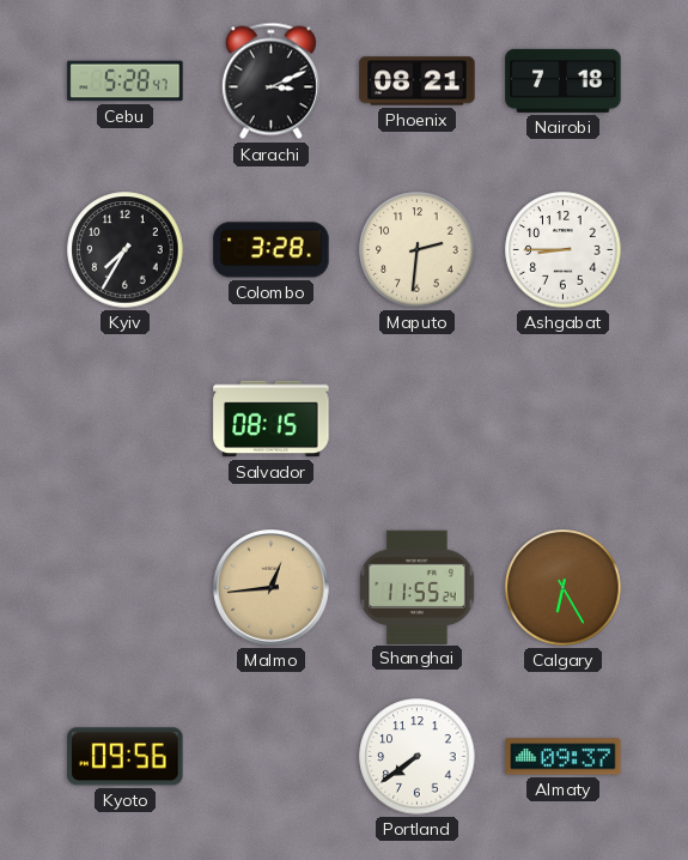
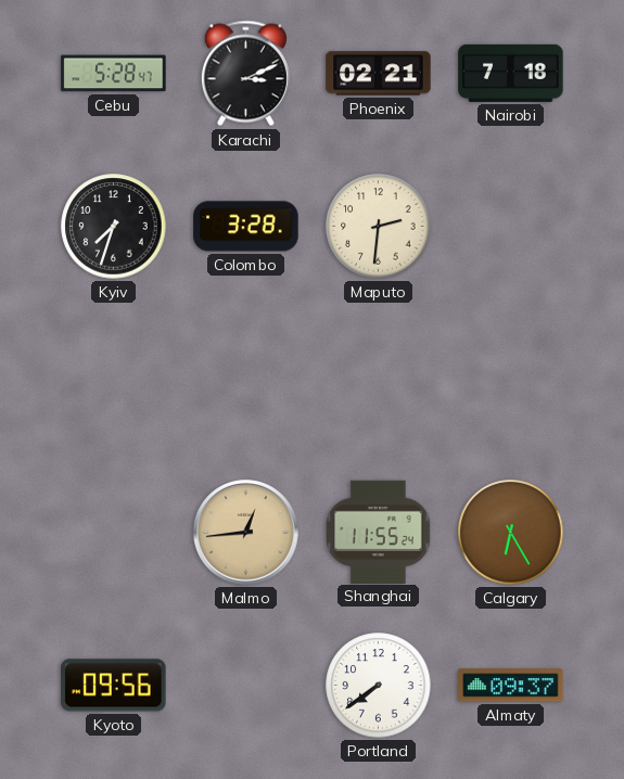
Phoenix: 08:21 -> 02:21 (379, 74)
Kyiv: 7:35 -> 7:33 (114, 227)
Ashgabat: 8:45 -> none (564, 250)
Salvador: 08:15 -> none (272, 419)
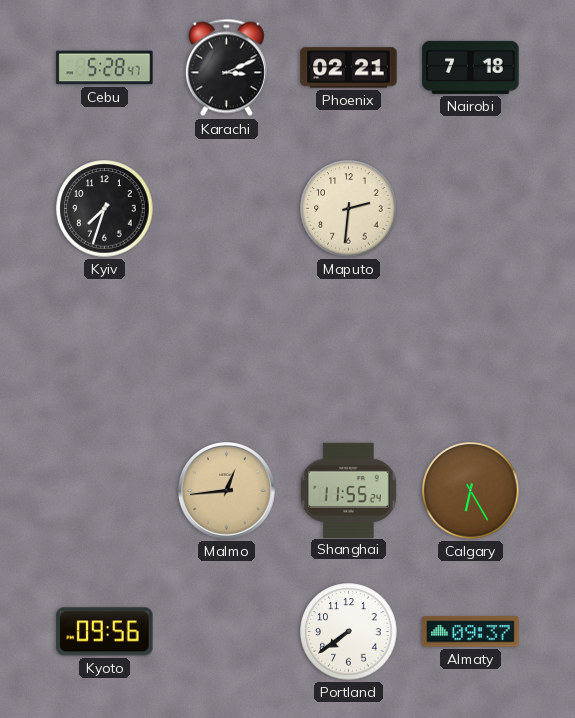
Colombo: 3:28 -> none (246, 227)
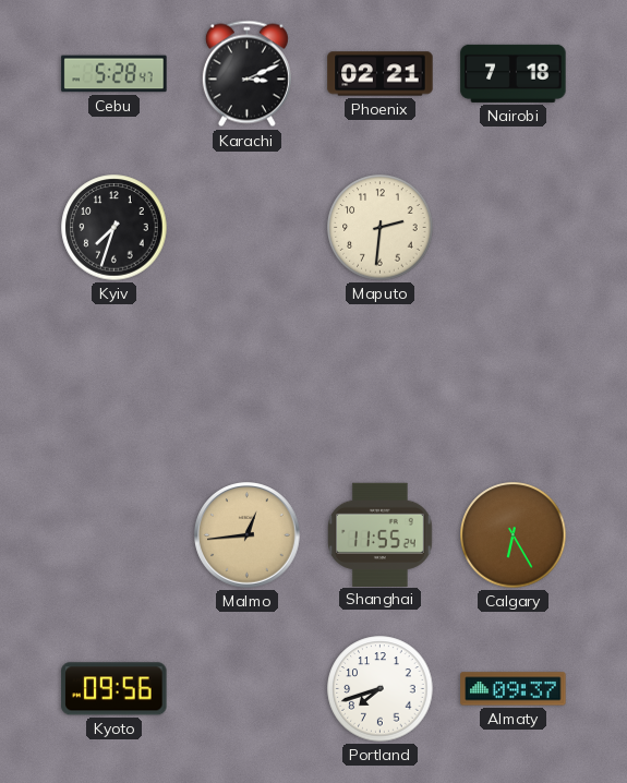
Portland: 7:39 -> 7:42 (381, 689)
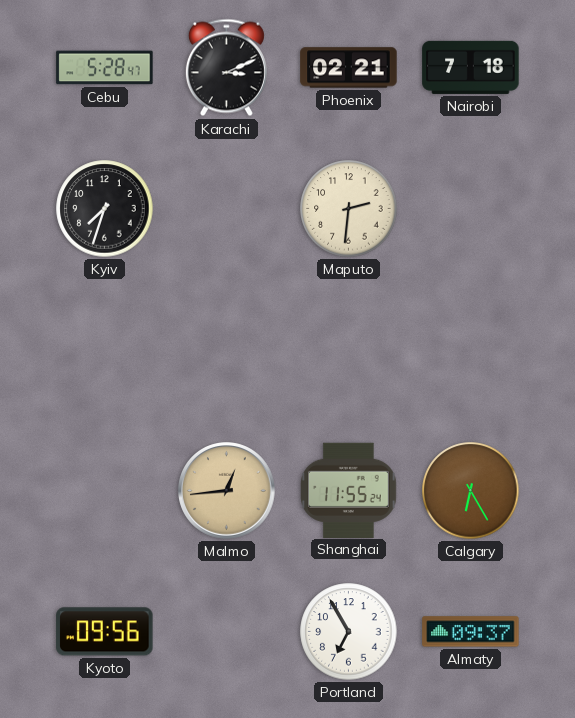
Portland: 7:42 -> 6:55 (349, 632)
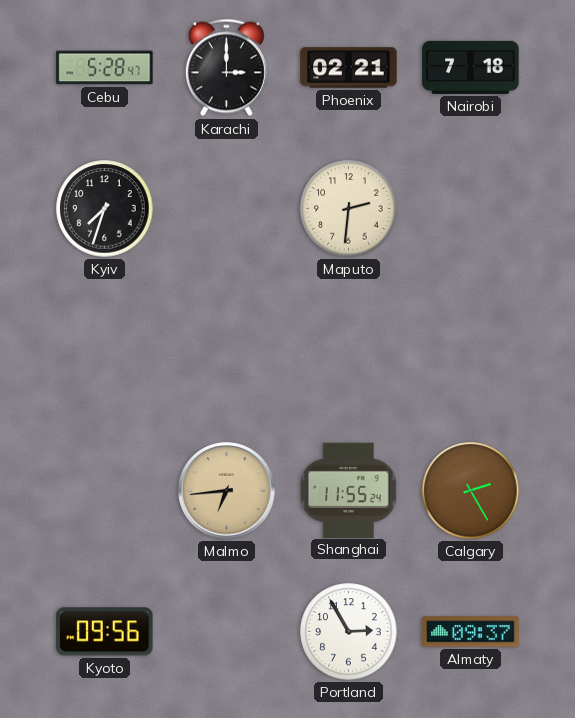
Karachi: 3:11 -> 3:00 (226, 68)
Malmo: 12:44 -> 6:44 (227, 491)
Calgary: 6:25 -> 2:25 (471, 491)
Portland: 6:55 -> 2:55 (349, 632)
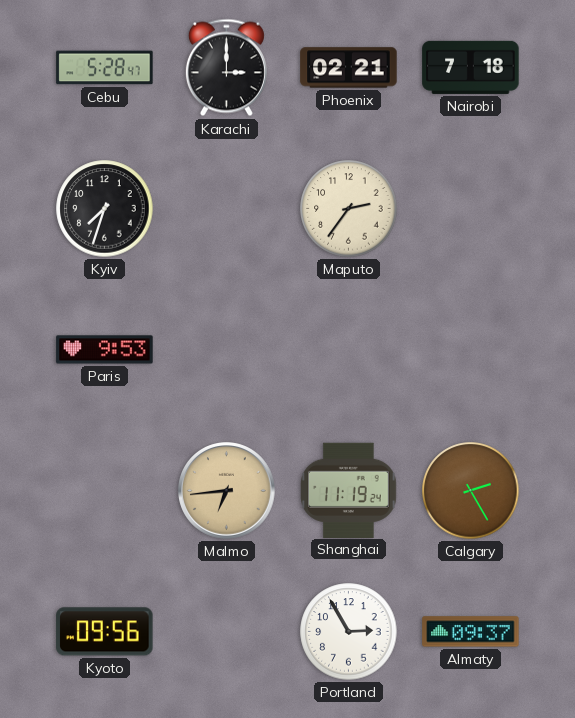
Maputo: 2:31 -> 2:36 (349, 209)
Paris: none -> 9:53 (105, 350)
Shanghai: 11:55 -> 11:19 (349, 490)
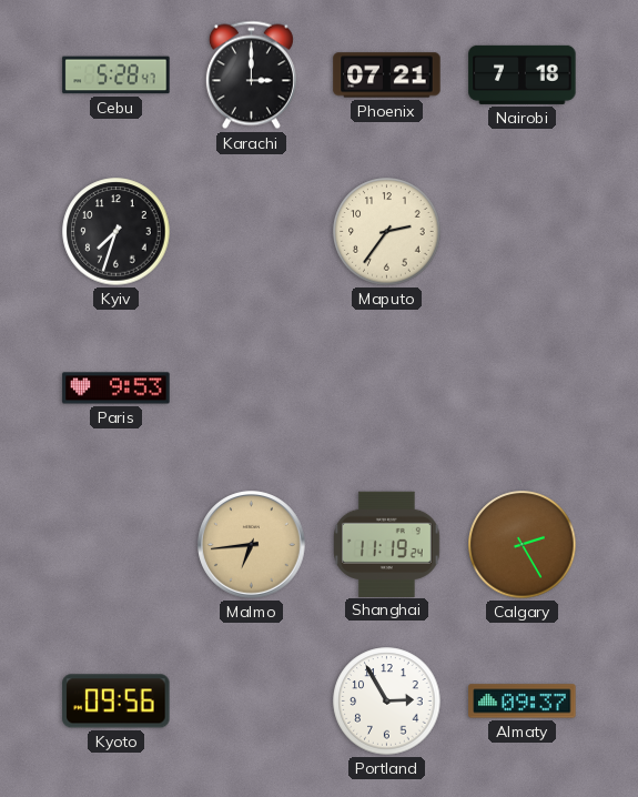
Phoenix: 02:21 -> 07:21 (387, 75)
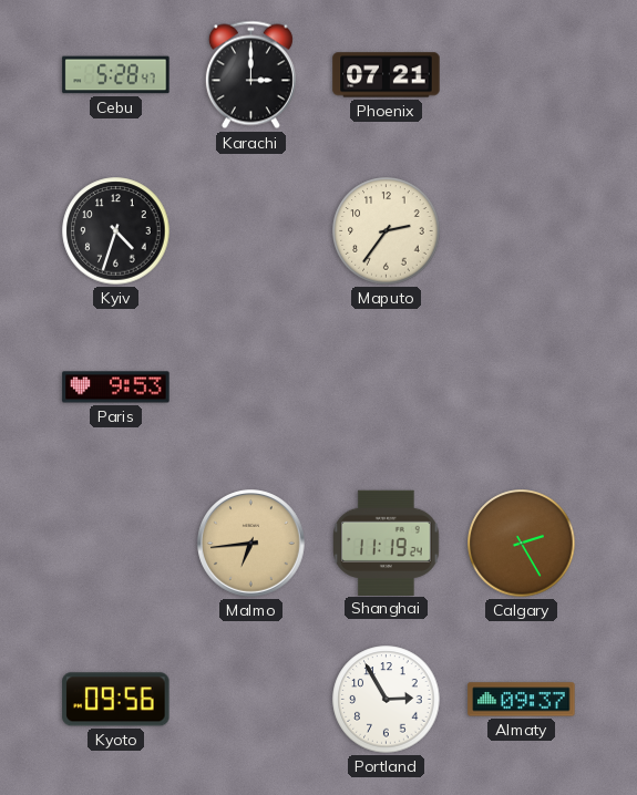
Nairobi: 7:18 -> none (523, 74)
Kyiv: 7:33 -> 4:33 (116, 231)
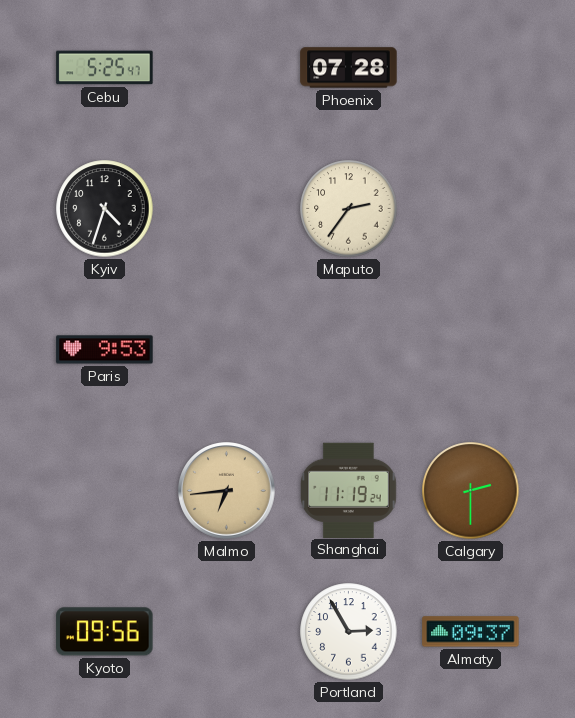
Cebu: 5:28 -> 5:25 (105, 68)
Karachi: 3:00 -> none (250, 75)
Phoenix: 07:21 -> 07:28 (349, 68)
Calgary: 2:25 -> 2:30 (471, 491)
